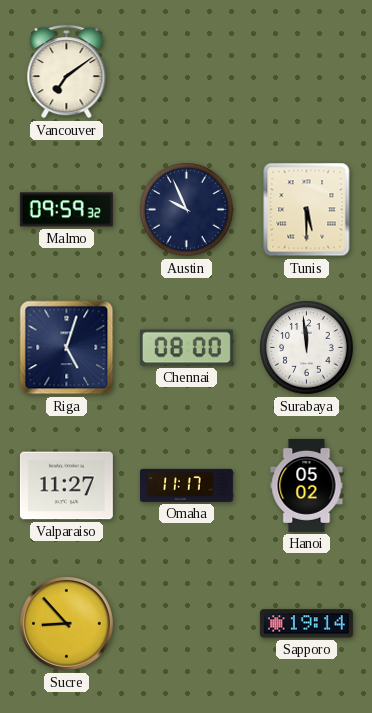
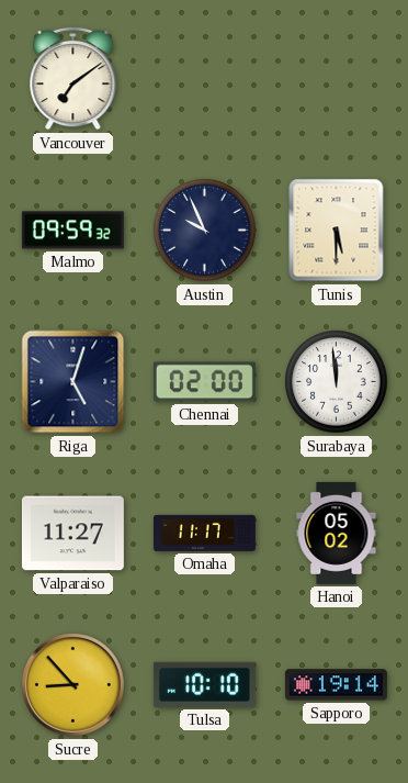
Chennai: 08:00 -> 02:00 (204, 382)
Tulsa: none -> 10:10 (204, 684)
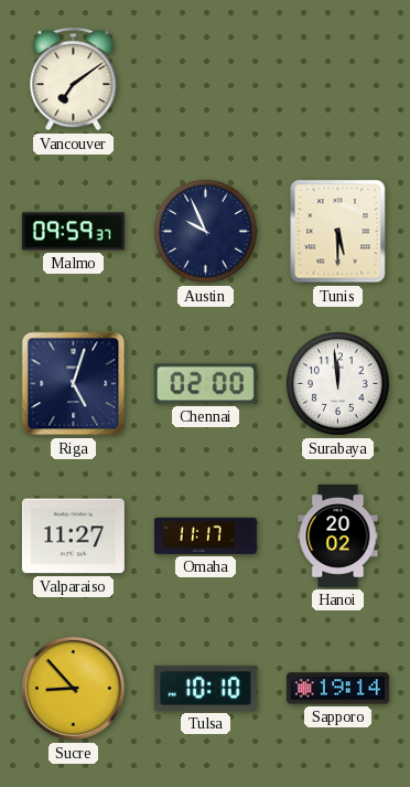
Malmo: 09:59:32 -> 09:59:37 (73, 232)
Hanoi: 05:02 -> 20:02 (338, 535)
